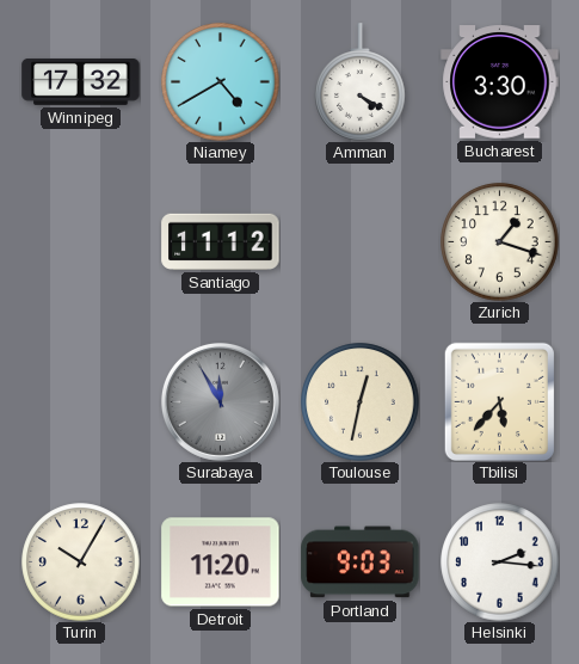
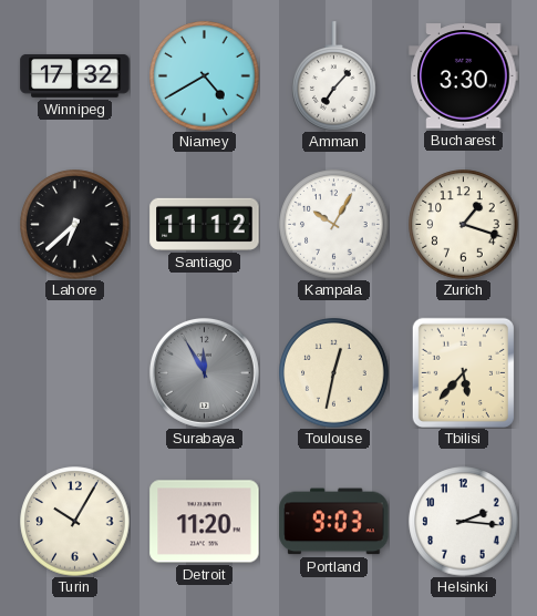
Amman: 4:20 -> 7:07 (334, 76)
Lahore: none -> 6:38 (75, 225)
Kampala: none -> 10:05 (334, 225)
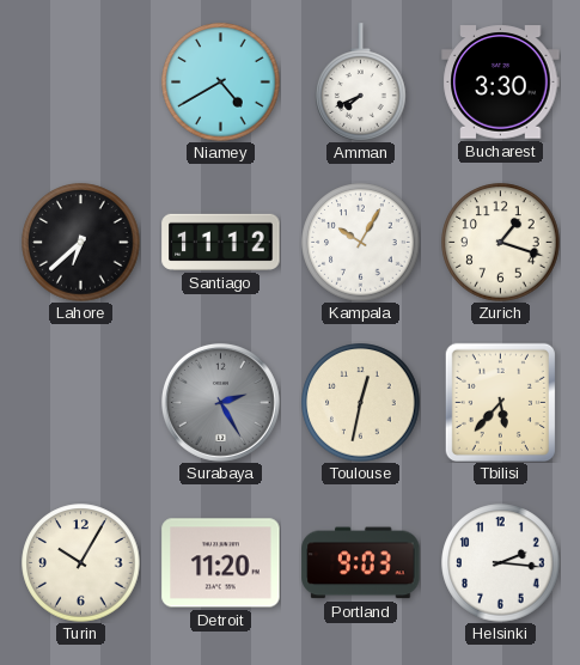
Winnipeg: 17:32 -> none (75, 75)
Amman: 7:07 -> 7:41 (361, 83)
Surabaya: 11:55 -> 2:25 (220, 402)
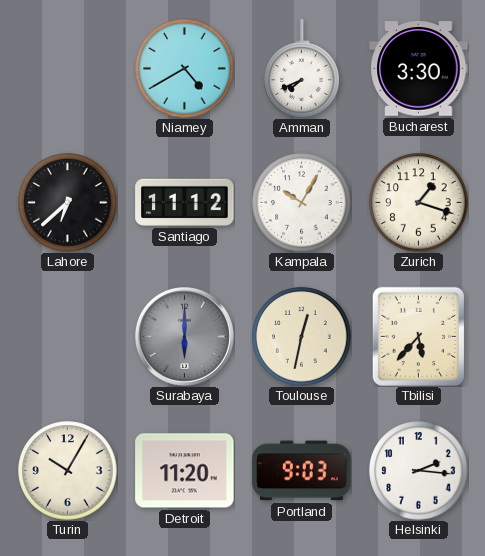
Surabaya: 2:25 -> 6:00 (184, 336)
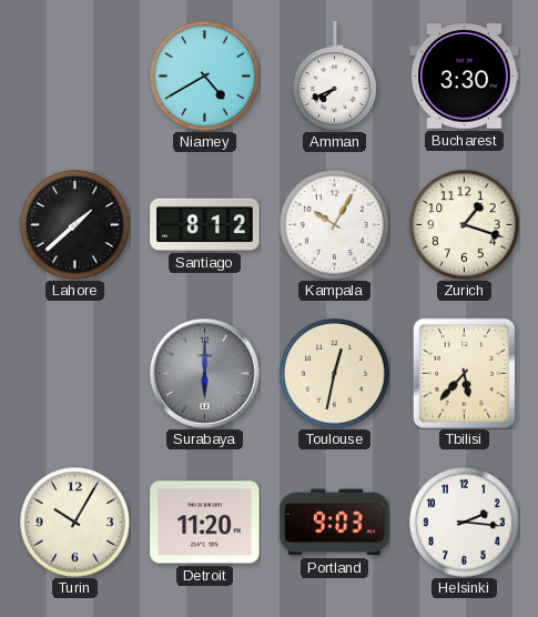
Lahore: 6:38 -> 1:38 (75, 225)
Santiago: 11:12 -> 8:12 (205, 224)
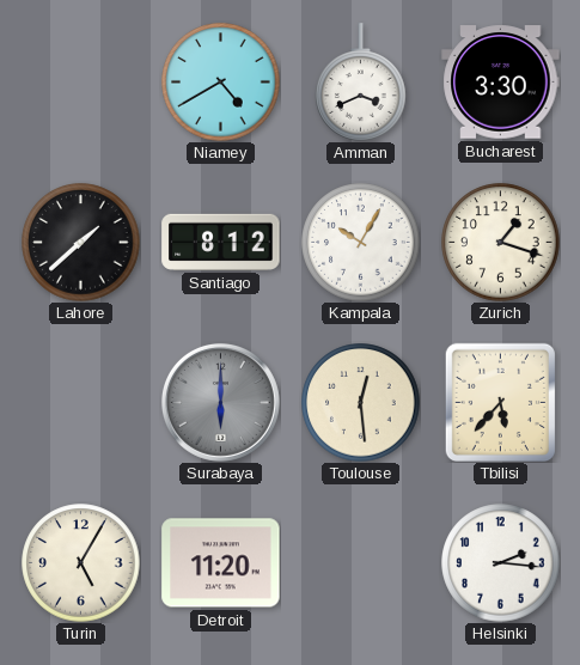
Amman: 7:41 -> 3:41 (361, 83)
Toulouse: 12:32 -> 12:29 (361, 403)
Turin: 10:05 -> 5:05 (81, 563)
Portland: 9:03 -> none (335, 523)
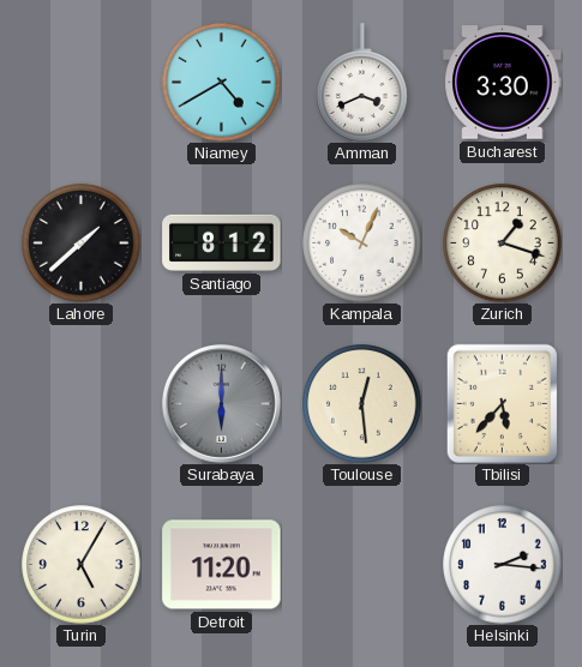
Kampala: 10:05 -> 10:04 (362, 244)
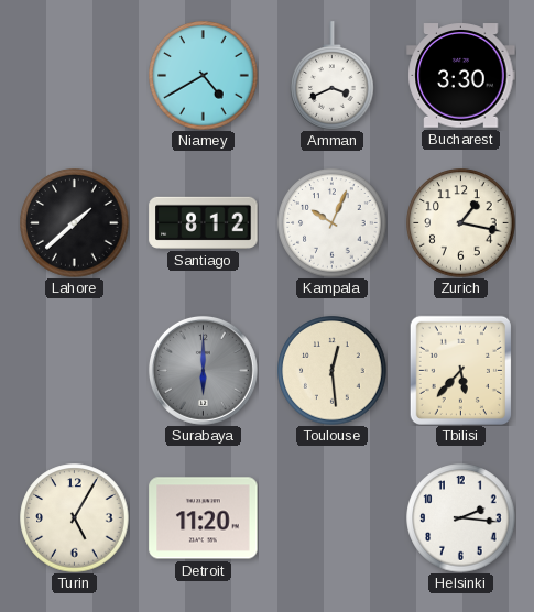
Zurich: 1:18 -> 1:17 (461, 223)
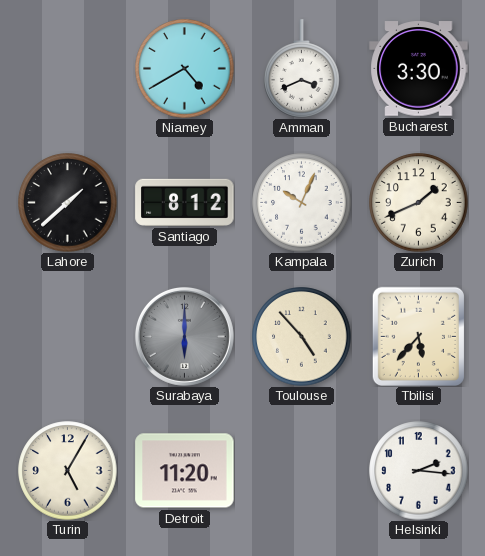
Zurich: 1:17 -> 1:41 (419, 203)
Toulouse: 12:29 -> 4:53 (302, 337)
